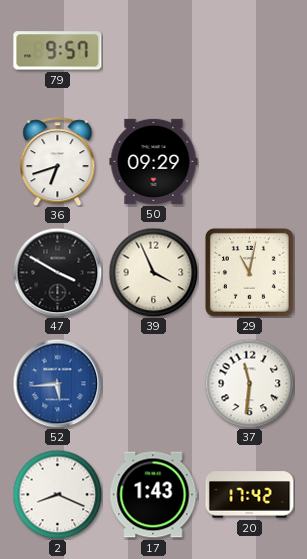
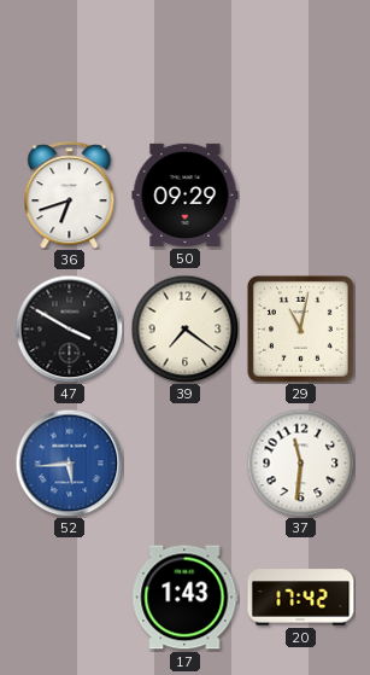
79: 9:57 -> none (58, 51)
39: 3:56 -> 7:21 (184, 328)
2: 8:19 -> none (57, 494)
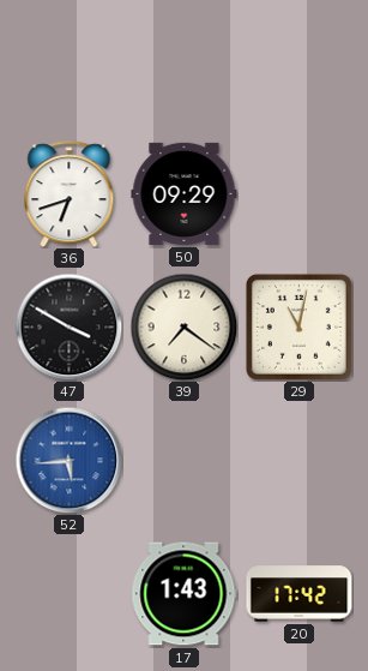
37: 11:31 -> none (300, 462)
